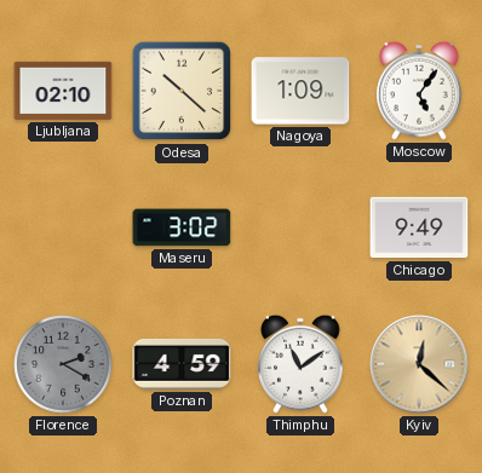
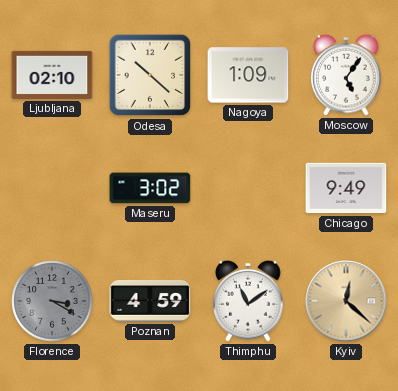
Florence: 2:20 -> 3:20 (52, 301)
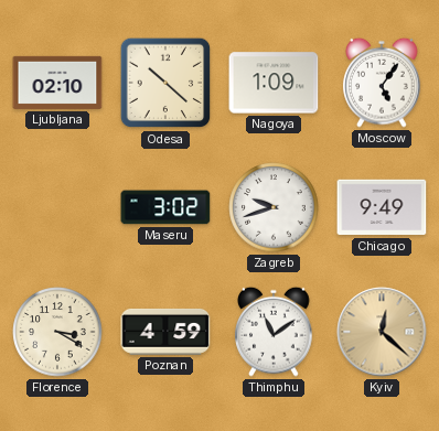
Zagreb: none -> 9:42 (274, 207)
Florence dial: grey -> cream (57, 332)
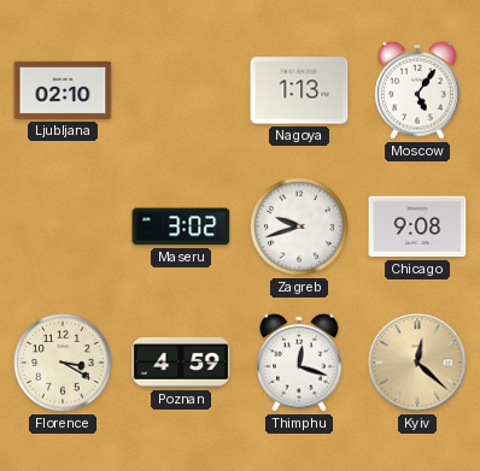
Odesa: 10:22 -> none (165, 83)
Nagoya: 1:09 -> 1:13 (299, 90)
Chicago: 9:49 -> 9:08 (417, 226)
Thimphu: 11:09 -> 12:18 (299, 363)
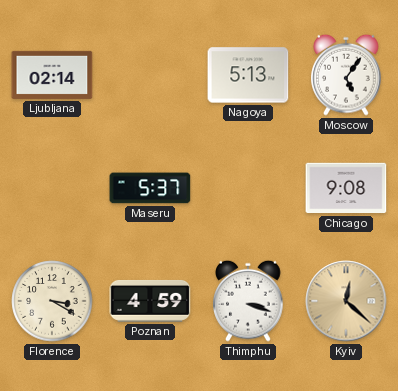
Ljubljana: 02:10 -> 02:14 (52, 75)
Nagoya: 1:13 -> 5:13 (248, 75)
Maseru: 3:02 -> 5:37 (150, 188)
Zagreb: 9:42 -> none (299, 226)
Thimphu: 12:18 -> 3:18 (248, 301)
